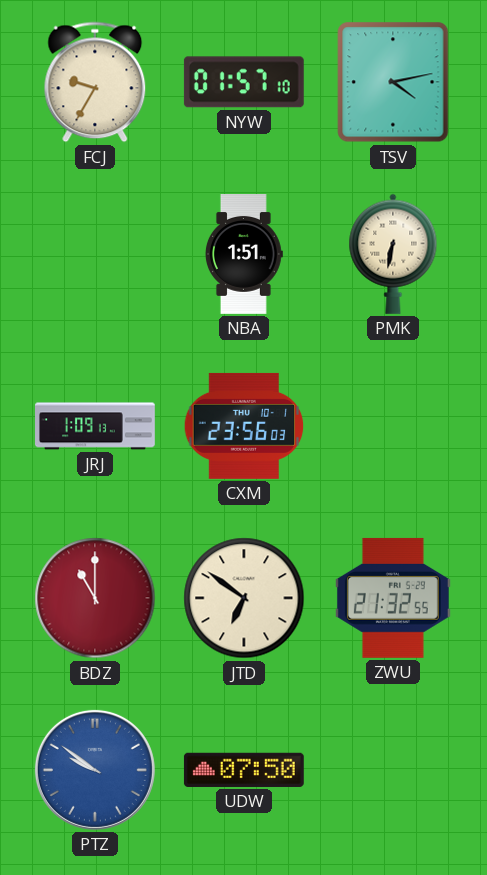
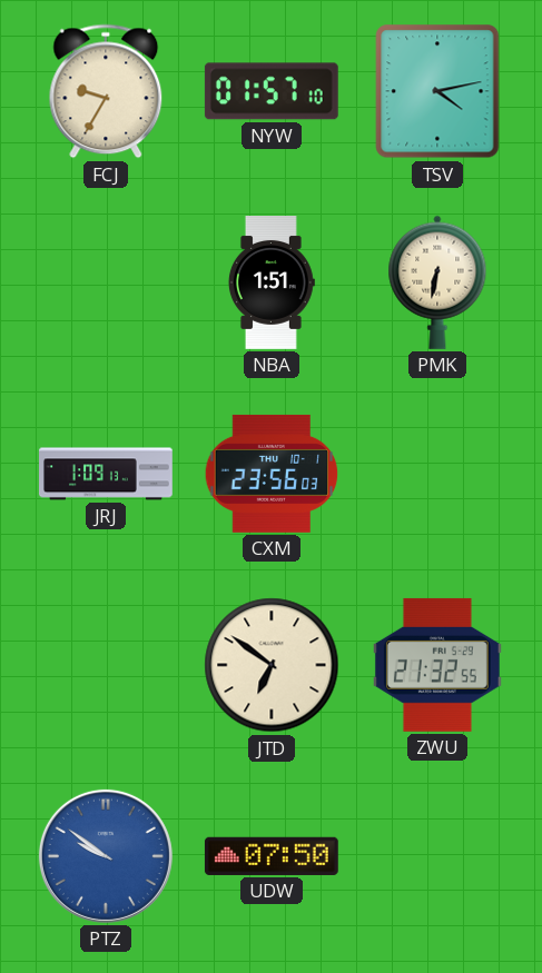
BDZ: 11:00 -> none (95, 598)
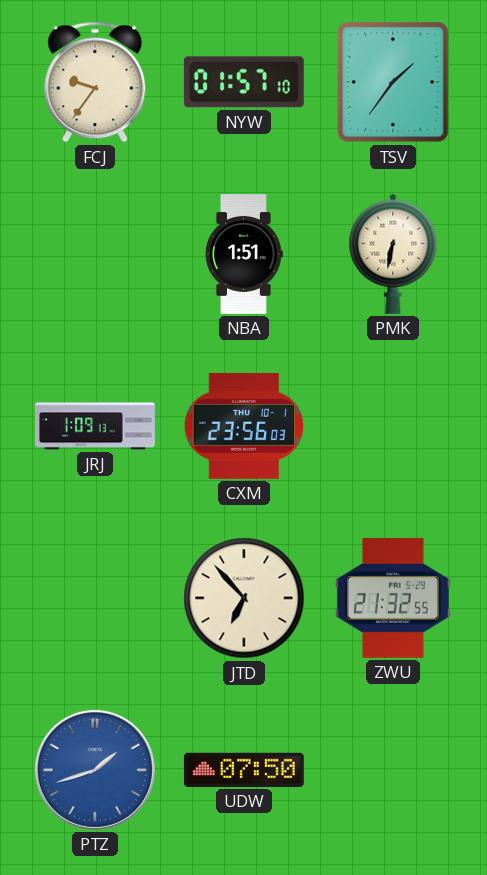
FCJ: 9:35 -> 9:36 (95, 82)
TSV: 4:13 -> 1:36 (393, 82)
JTD: 6:51 -> 6:53 (244, 598)
PTZ: 9:51 -> 1:42 (95, 770)
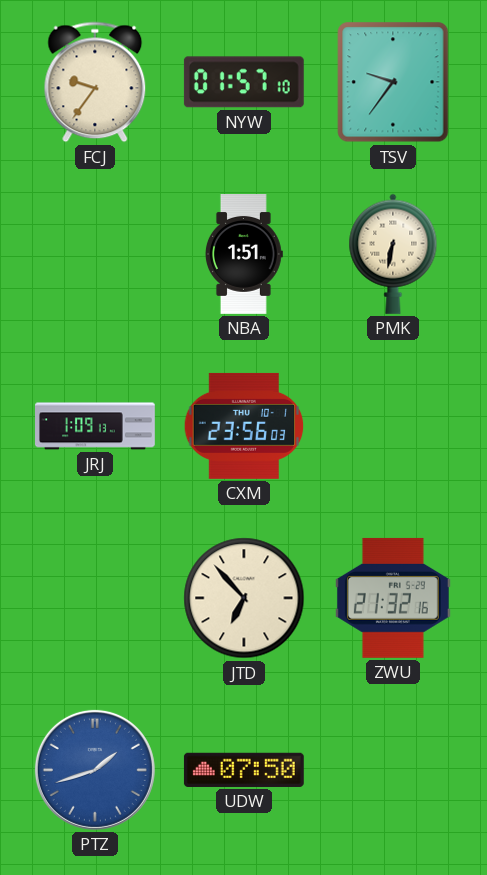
TSV: 1:36 -> 9:36 (393, 82)
ZWU: 21:32:55 -> 21:32:16 (393, 598)
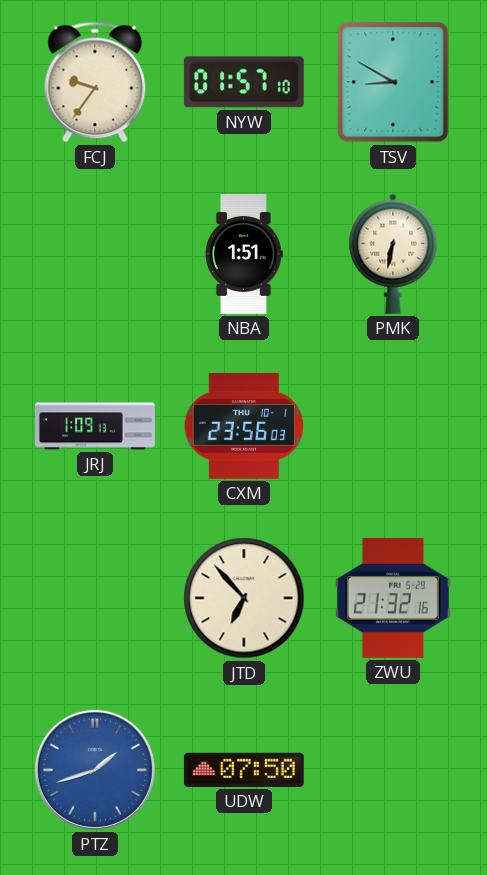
TSV: 9:36 -> 8:50 (393, 82)
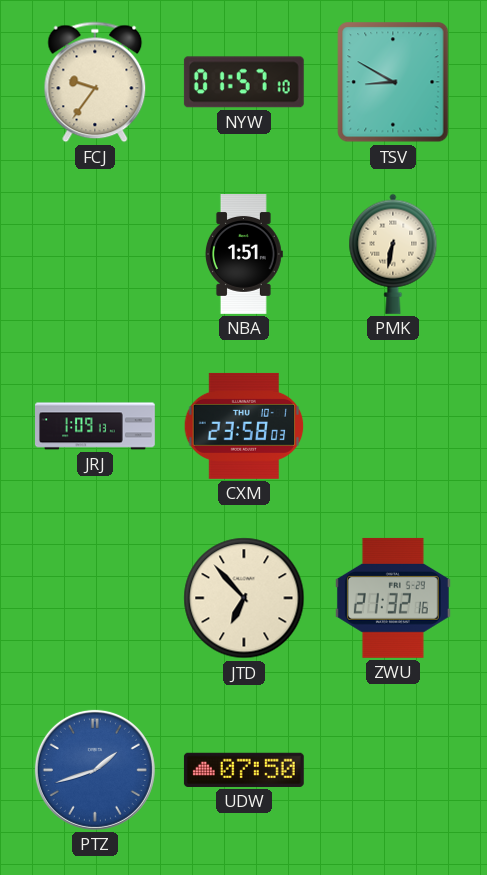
CXM: 23:56 -> 23:58 (244, 426)
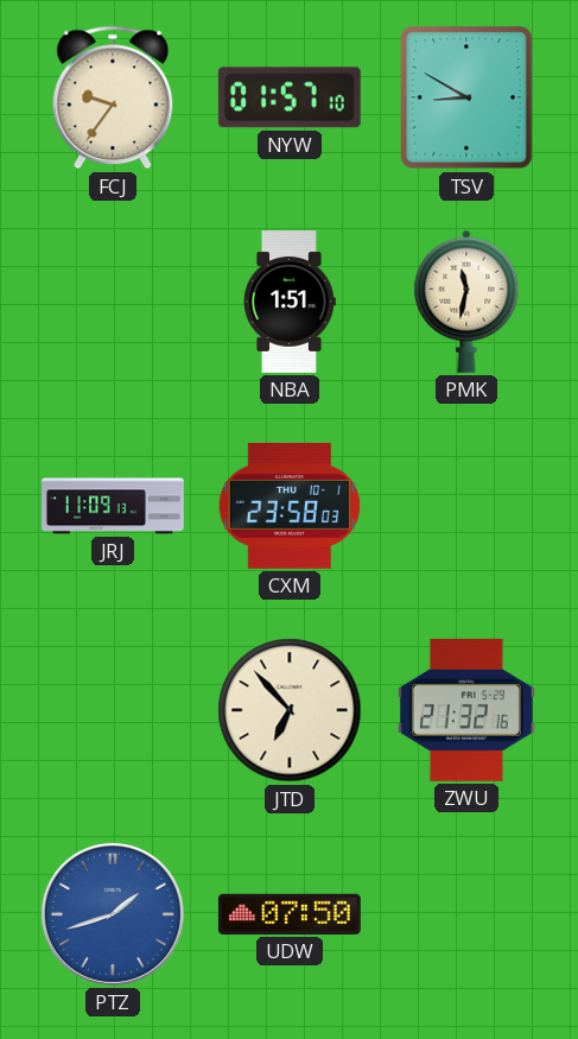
PMK: 6:32 -> 11:32 (466, 302)
JRJ: 1:09 -> 11:09 (114, 506)
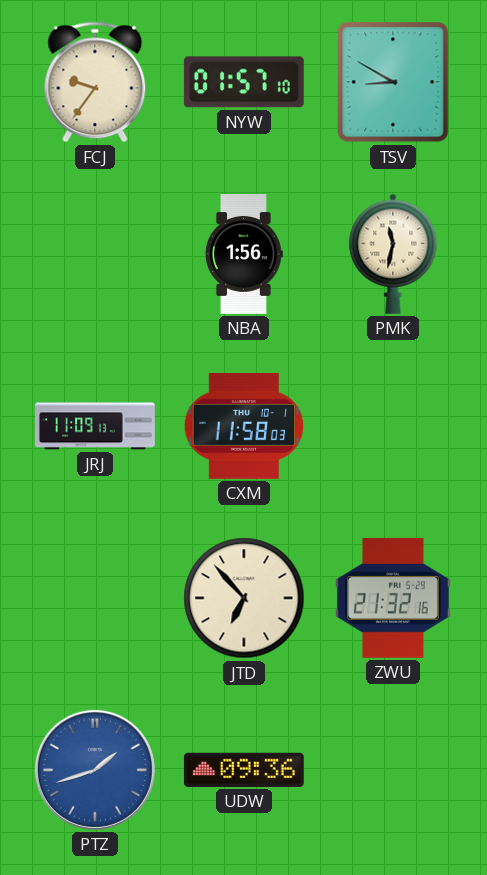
NBA: 1:51 -> 1:56 (244, 255)
CXM: 23:58 -> 11:58 (244, 426)
UDW: 07:50 -> 09:36 (244, 770)
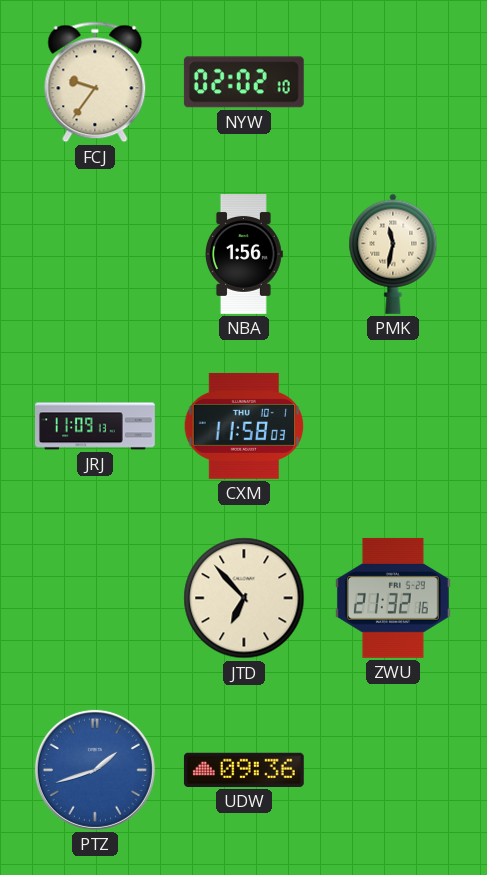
NYW: 01:57 -> 02:02 (244, 82)
TSV: 8:50 -> none (393, 82)
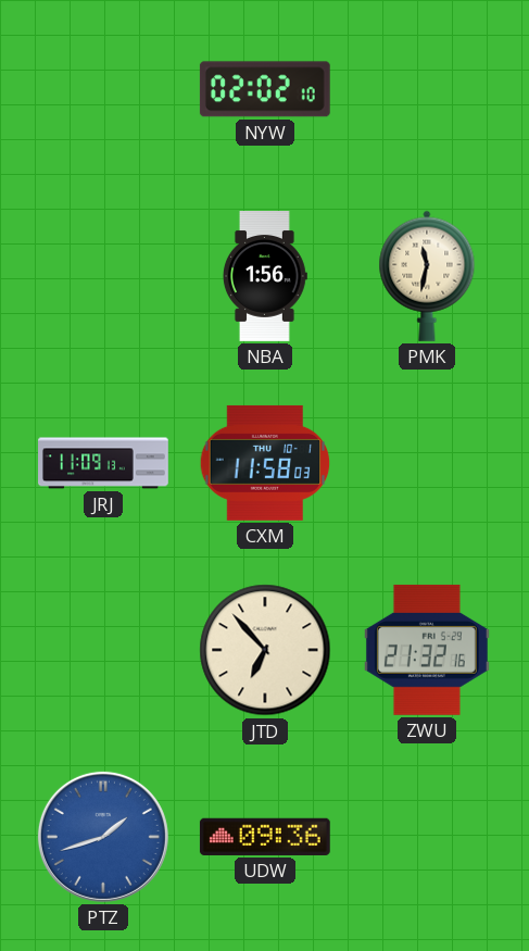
FCJ: 9:36 -> none (95, 82)
